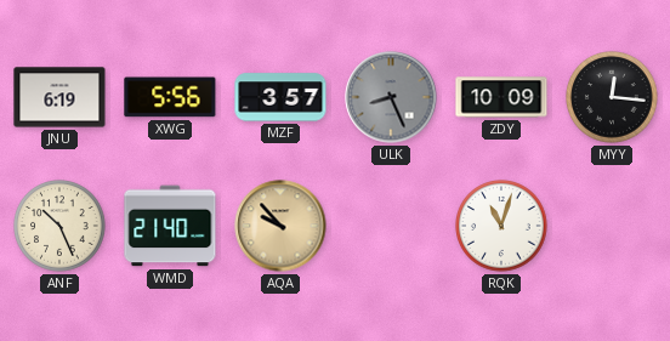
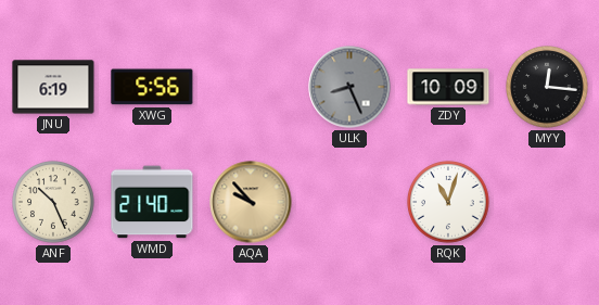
MZF: 3:57 -> none (280, 97)
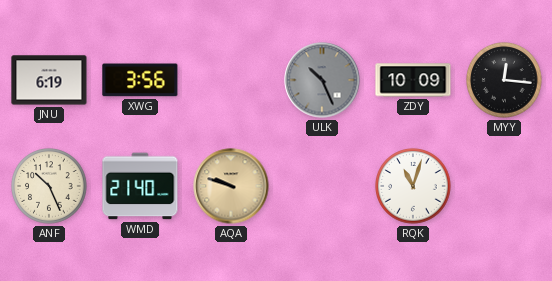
XWG: 5:56 -> 3:56 (140, 80)
ULK: 8:26 -> 10:26 (322, 80)
AQA: 9:53 -> 9:48 (231, 186)
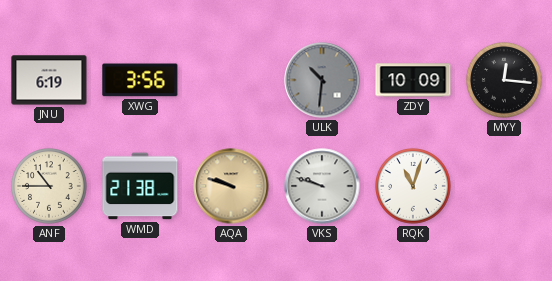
ULK: 10:26 -> 10:31 (322, 80)
ANF: 10:26 -> 10:45 (49, 186)
WMD: 21:40 -> 21:38 (140, 186)
VKS: none -> 9:48 (322, 186)
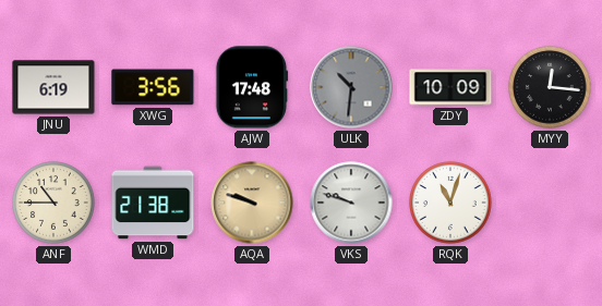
AJW: none -> 17:48 (252, 87)
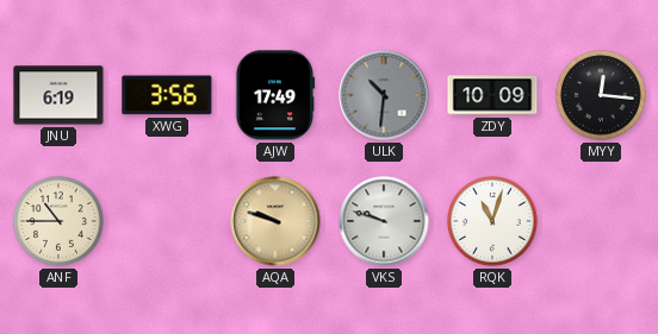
AJW: 17:48 -> 17:49 (275, 95)
WMD: 21:38 -> none (153, 203)
